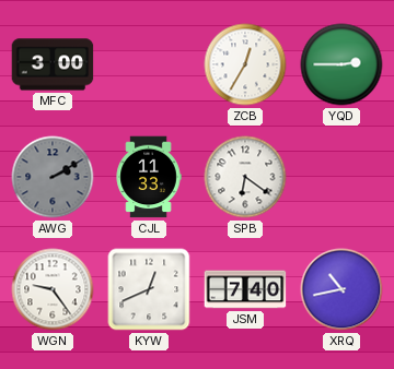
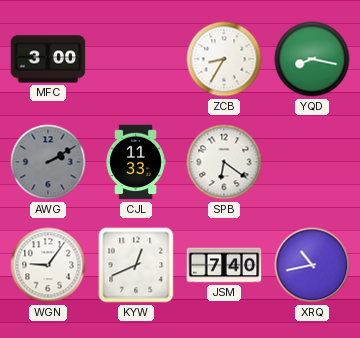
ZCB: 12:35 -> 8:35 (224, 59)
YQD: 2:45 -> 8:17 (312, 59)
WGN: 9:24 -> 9:06 (48, 265)
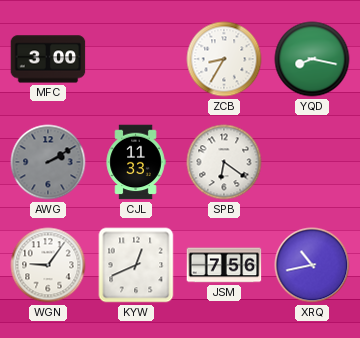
JSM: 7:40 -> 7:56 (224, 265)
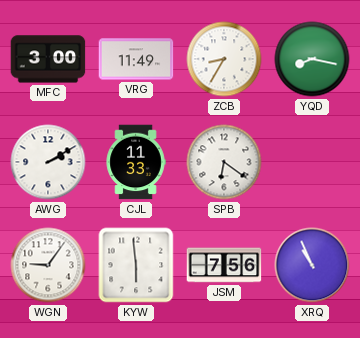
VRG: none -> 11:49 (136, 59)
AWG dial: grey -> white (48, 162)
KYW: 12:41 -> 5:59 (136, 265)
XRQ: 10:43 -> 10:56 (312, 265)
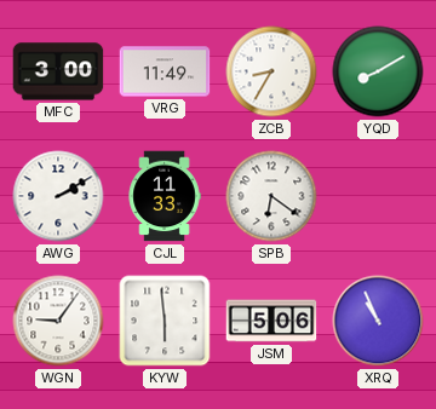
YQD: 8:17 -> 8:10 (378, 71)
JSM: 7:56 -> 5:06 (271, 321)
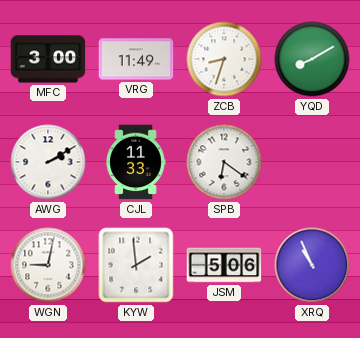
ZCB: 8:35 -> 8:33 (224, 59)
WGN: 9:06 -> 9:02 (48, 265)
KYW: 5:59 -> 1:59 (136, 265)
